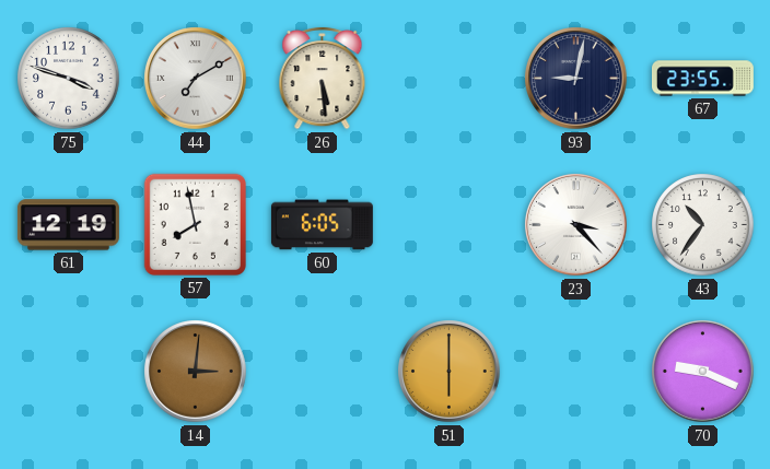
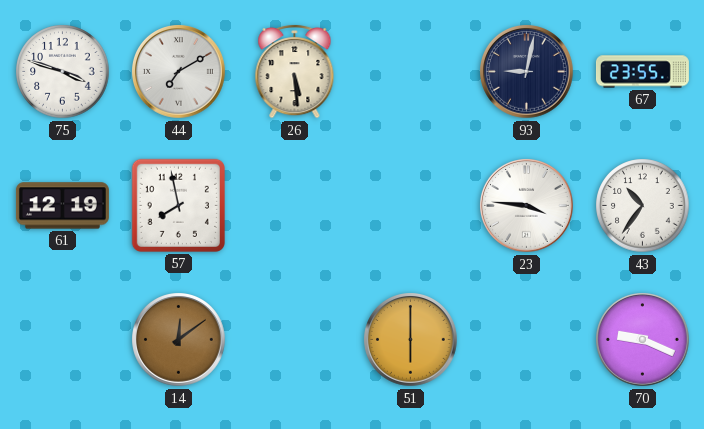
60: 6:05 -> none (322, 225)
23: 3:23 -> 3:46 (527, 206)
14: 3:01 -> 12:09 (179, 340)
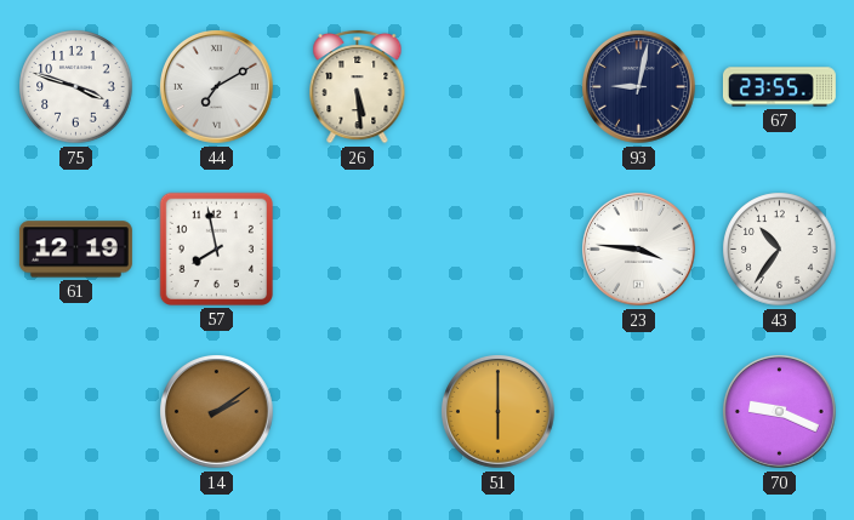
14: 12:09 -> 2:09 (217, 412)
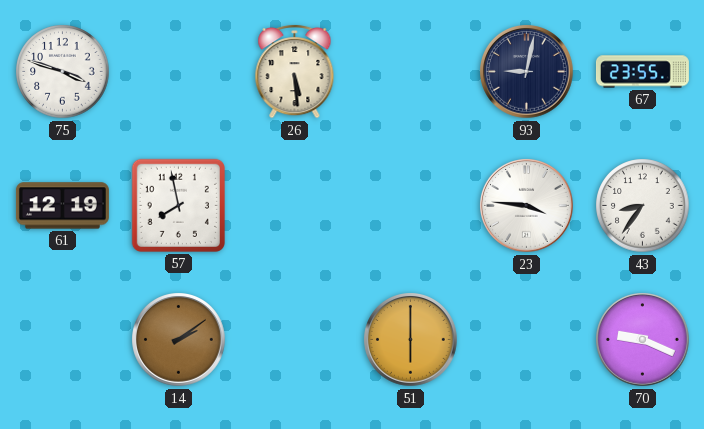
44: 7:10 -> none (217, 87)
43: 10:36 -> 8:36 (643, 206)
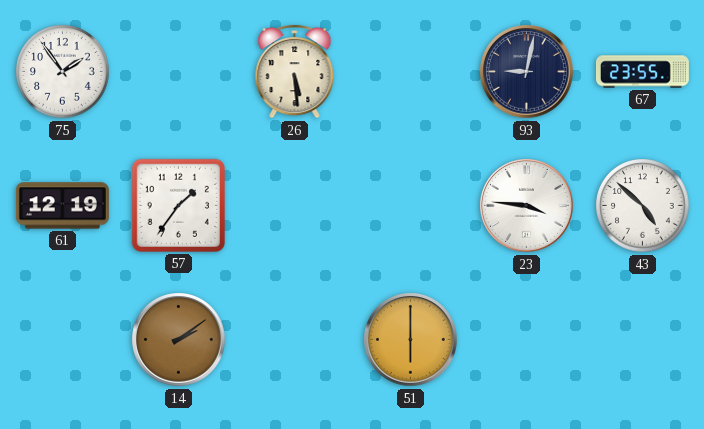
75: 3:48 -> 1:54 (63, 72)
57: 7:58 -> 1:36 (178, 205)
43: 8:36 -> 4:52 (643, 206)
70: 9:19 -> none (643, 340)
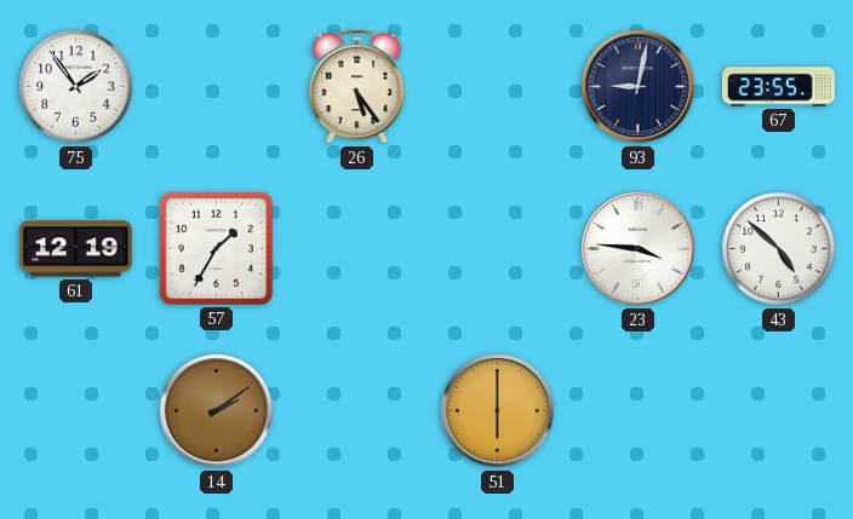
26: 5:29 -> 5:24 (357, 86)
57: 1:36 -> 1:35 (216, 248)
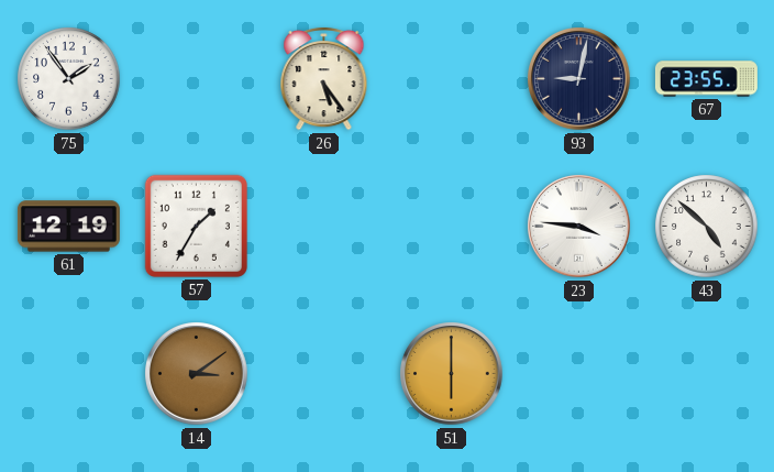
14: 2:09 -> 3:09 (197, 374)
